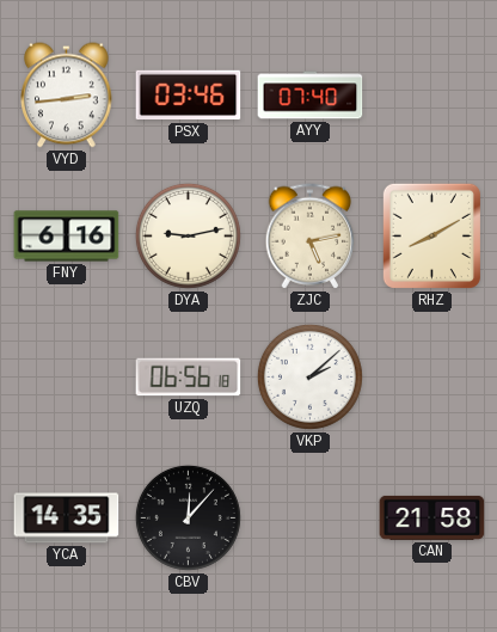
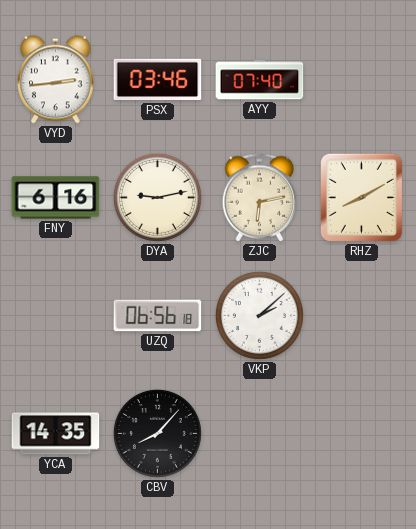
ZJC: 5:13 -> 6:13 (260, 198)
CBV: 12:07 -> 8:07 (157, 433)
CAN: 21:58 -> none (432, 517)
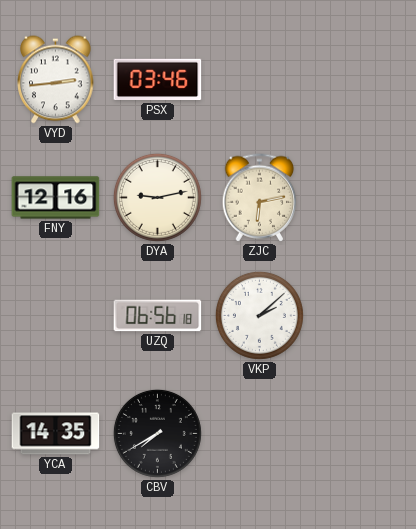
AYY: 07:40 -> none (260, 80)
FNY: 6:16 -> 12:16 (56, 198)
RHZ: 8:10 -> none (361, 197)
CBV: 8:07 -> 7:40 (157, 433)
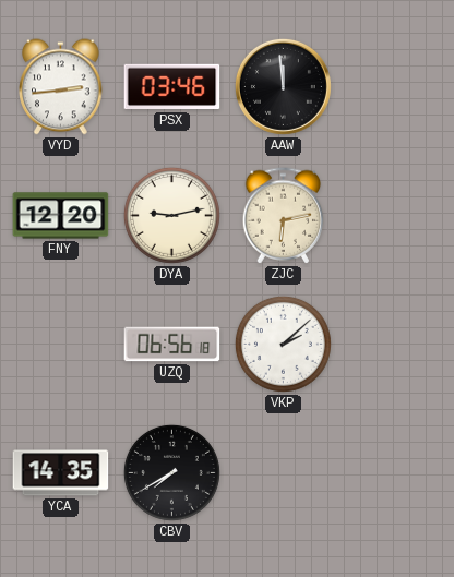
AAW: none -> 11:59 (283, 86)
FNY: 12:16 -> 12:20 (61, 216)
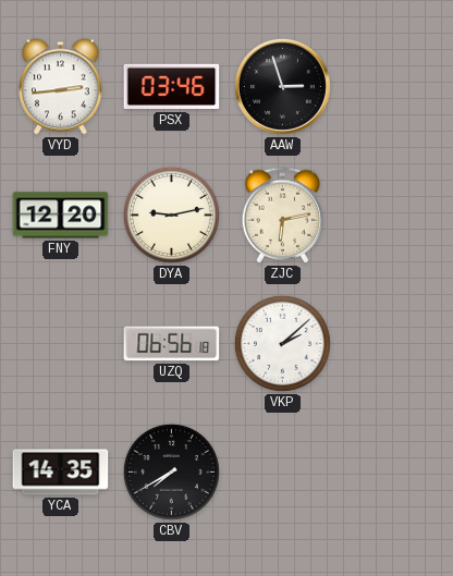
AAW: 11:59 -> 2:57 (282, 86)
